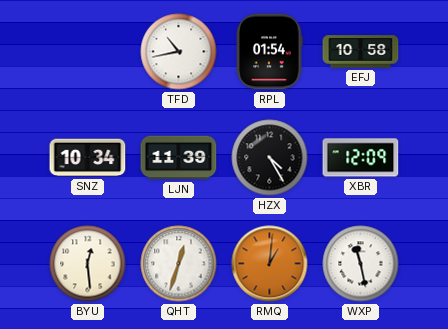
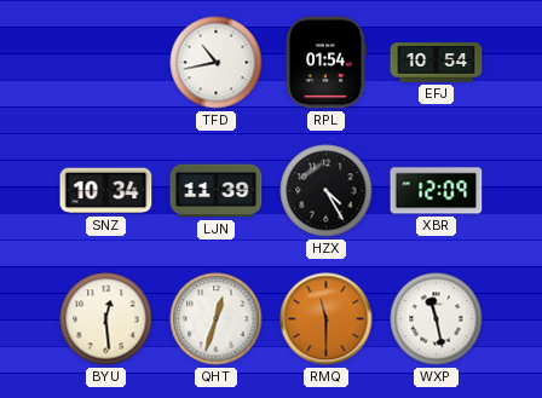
EFJ: 10:58 -> 10:54 (437, 63)
RMQ: 1:01 -> 11:30 (327, 319)
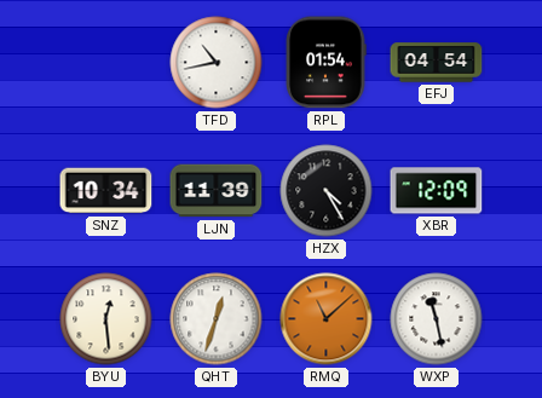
EFJ: 10:54 -> 04:54 (437, 63)
RMQ: 11:30 -> 11:08 (327, 319)
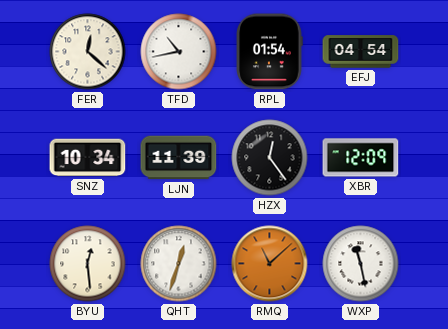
FER: none -> 12:22 (88, 52)
HZX: 4:25 -> 12:24 (270, 158)
